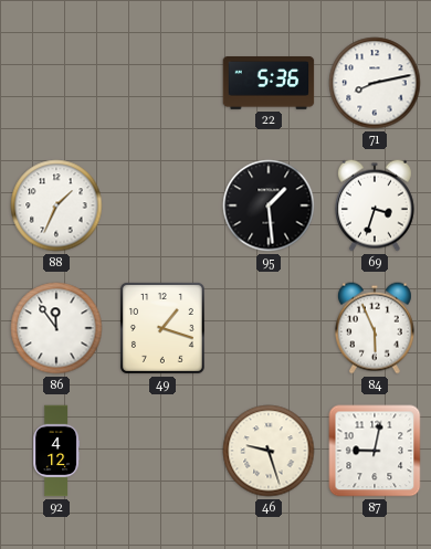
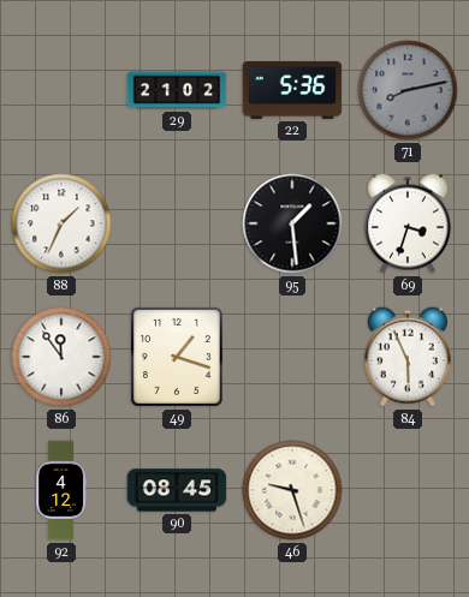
29: none -> 21:02 (177, 90)
71 dial: white -> grey (408, 90)
90: none -> 08:45 (177, 490)
87: 9:02 -> none (375, 451)
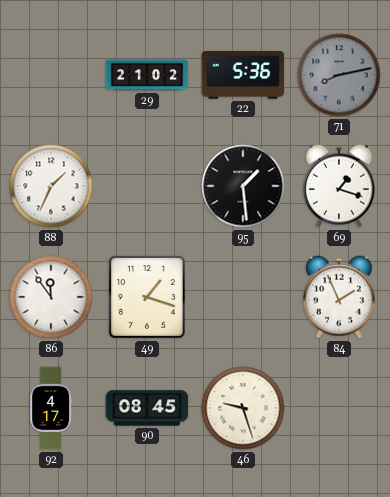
69: 3:33 -> 1:18 (339, 186)
84: 5:56 -> 1:56 (339, 297)
92: 4:12 -> 4:17 (51, 408)
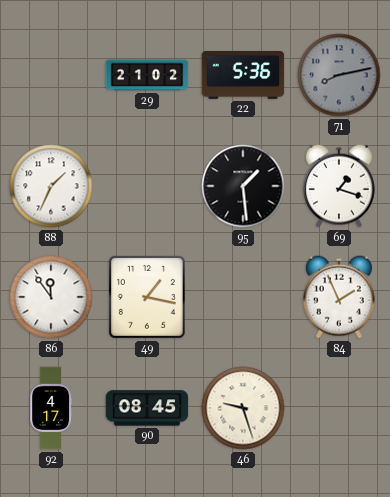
49: 1:18 -> 1:17 (147, 297)
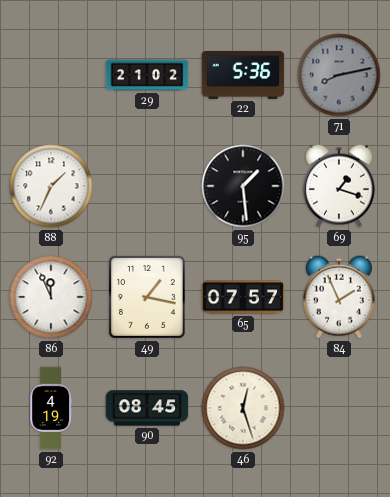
86: 11:54 -> 11:56 (51, 297)
65: none -> 07:57 (243, 297)
92: 4:17 -> 4:19 (51, 408)
46: 9:27 -> 12:27 (243, 408)
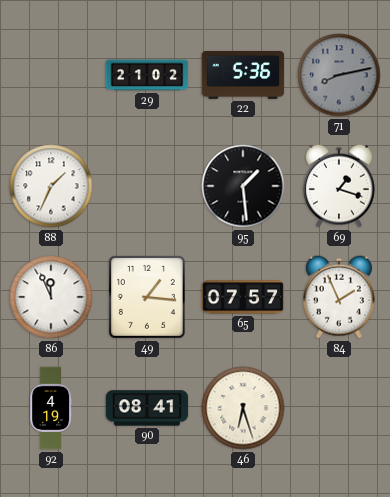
49: 1:17 -> 1:16 (147, 297)
90: 08:45 -> 08:41 (147, 408)
46: 12:27 -> 6:27 (243, 408)
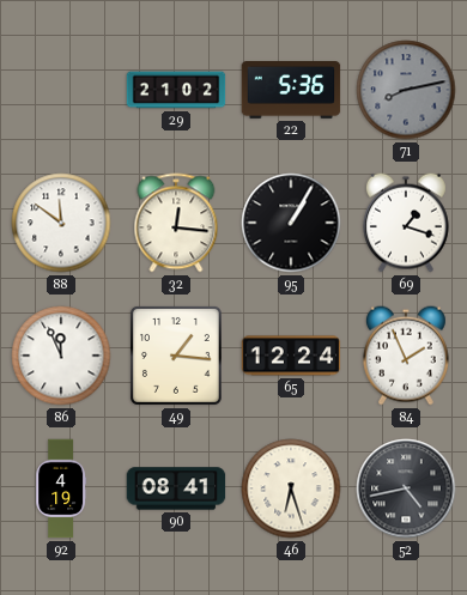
88: 1:34 -> 11:51 (61, 223)
32: none -> 12:16 (176, 223)
95: 1:29 -> 1:05 (291, 223)
65: 07:57 -> 12:24 (291, 356)
52: none -> 4:43 (406, 488)
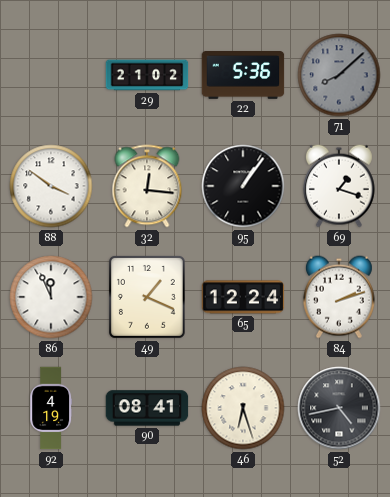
71: 8:13 -> 8:08 (339, 75)
88: 11:51 -> 3:51 (51, 186)
95: 1:05 -> 1:06 (243, 186)
49: 1:16 -> 1:19 (147, 297)
84: 1:56 -> 2:12 (339, 297)
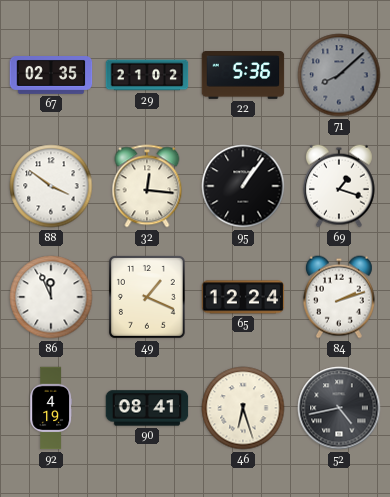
67: none -> 02:35 (51, 76)
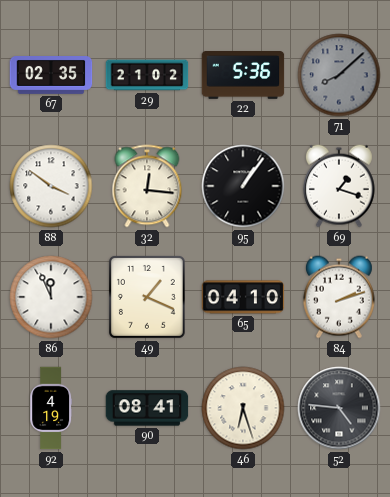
65: 12:24 -> 04:10 (243, 297)
52: 4:43 -> 4:46 (339, 408)
